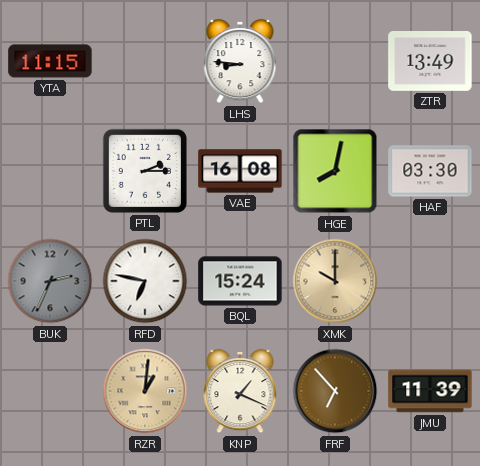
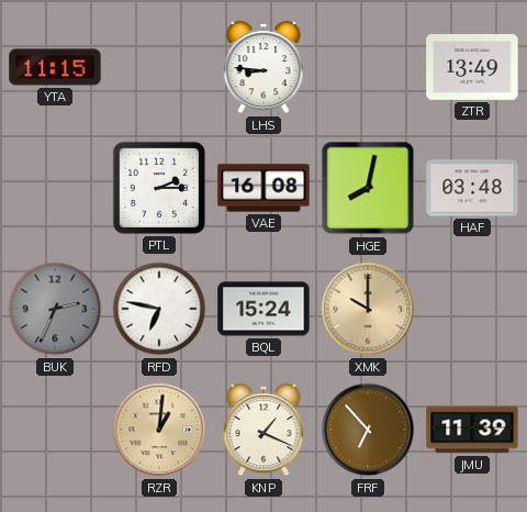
HAF: 03:30 -> 03:48 (472, 188)
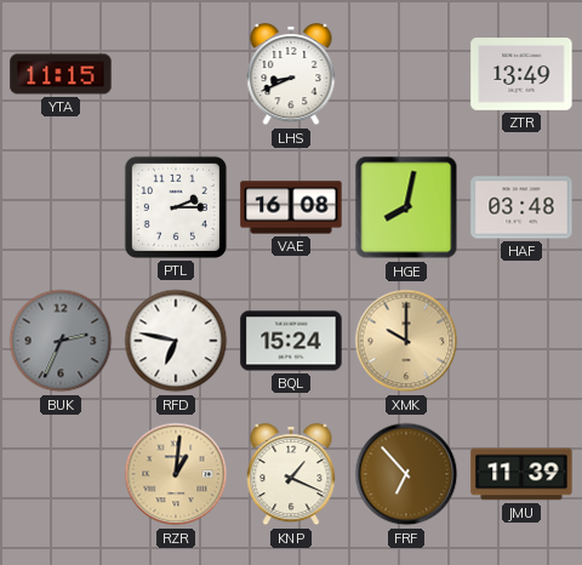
LHS: 8:46 -> 8:41 (291, 74)
